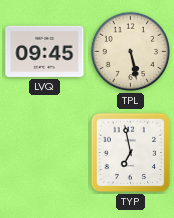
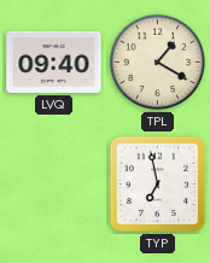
LVQ: 09:45 -> 09:40 (54, 62)
TPL: 5:28 -> 1:20 (158, 63)
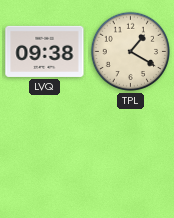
LVQ: 09:40 -> 09:38 (45, 51)
TYP: 6:58 -> none (158, 185)
